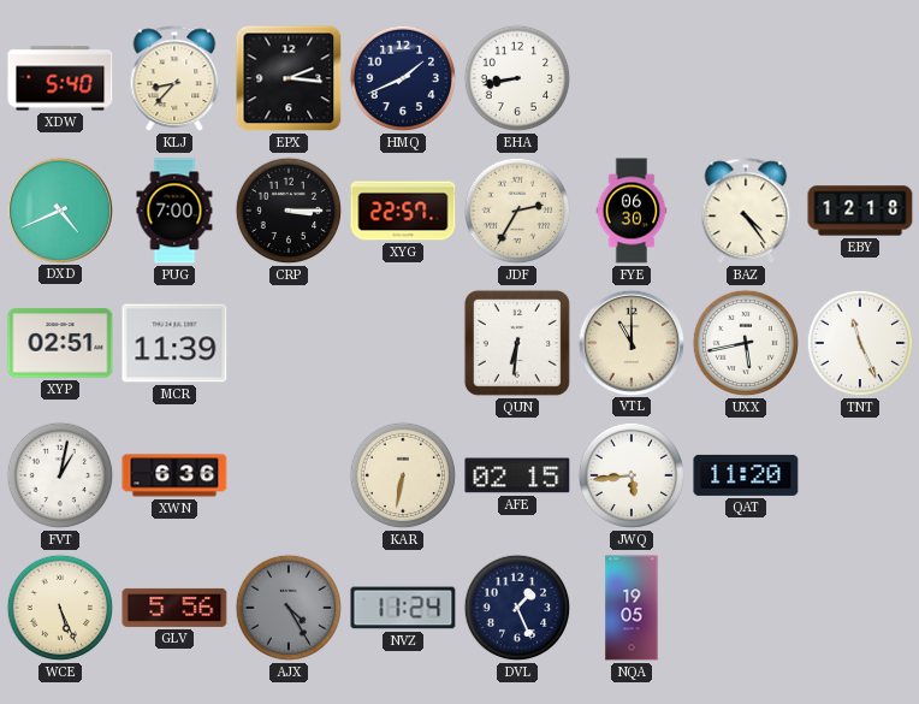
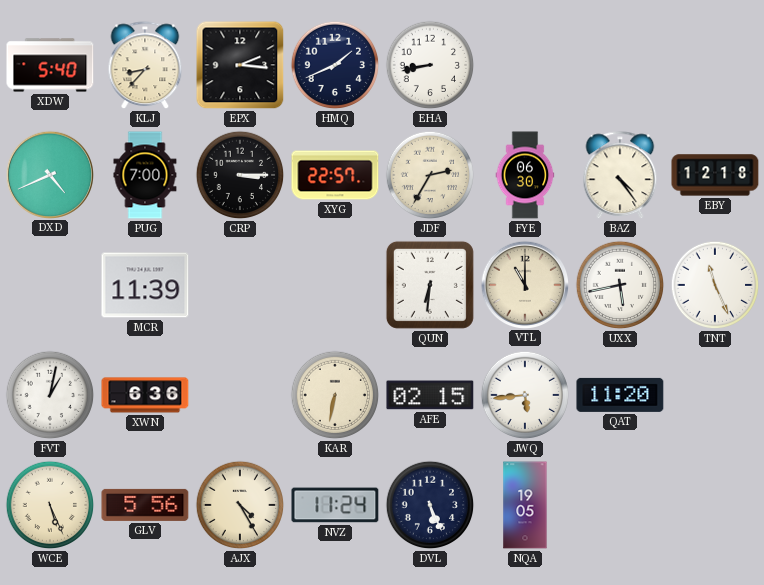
XYP: 02:51 -> none (60, 343)
AJX dial: grey -> cream (240, 505)
DVL: 1:26 -> 5:26 (430, 505)
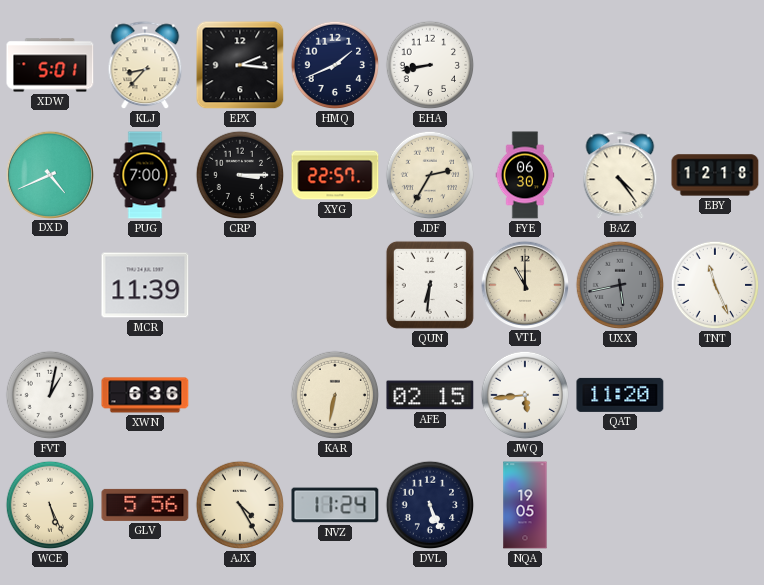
XDW: 5:40 -> 5:01 (50, 65)
UXX dial: white -> grey (620, 285)
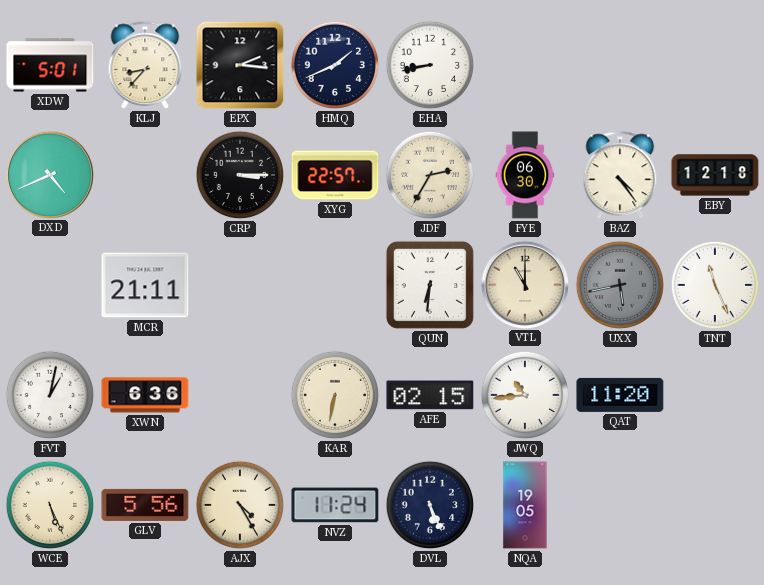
PUG: 7:00 -> none (145, 175)
MCR: 11:39 -> 21:11 (145, 285)
JWQ: 5:44 -> 10:44 (525, 395)
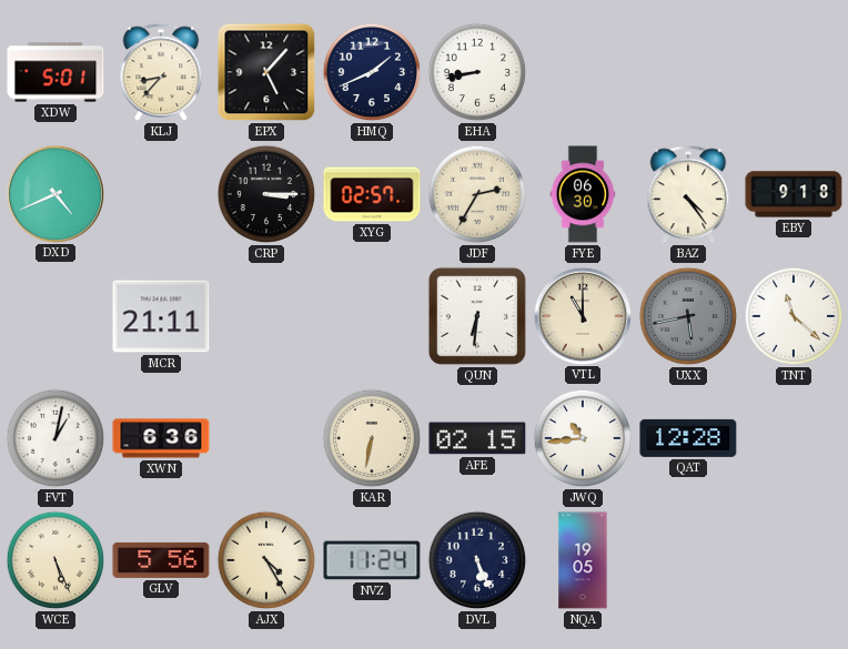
EPX: 2:16 -> 5:07 (266, 72)
XYG: 22:57 -> 02:57 (372, 194)
EBY: 12:18 -> 9:18 (794, 194)
TNT: 11:26 -> 11:22 (794, 316)
QAT: 11:20 -> 12:28 (688, 438)
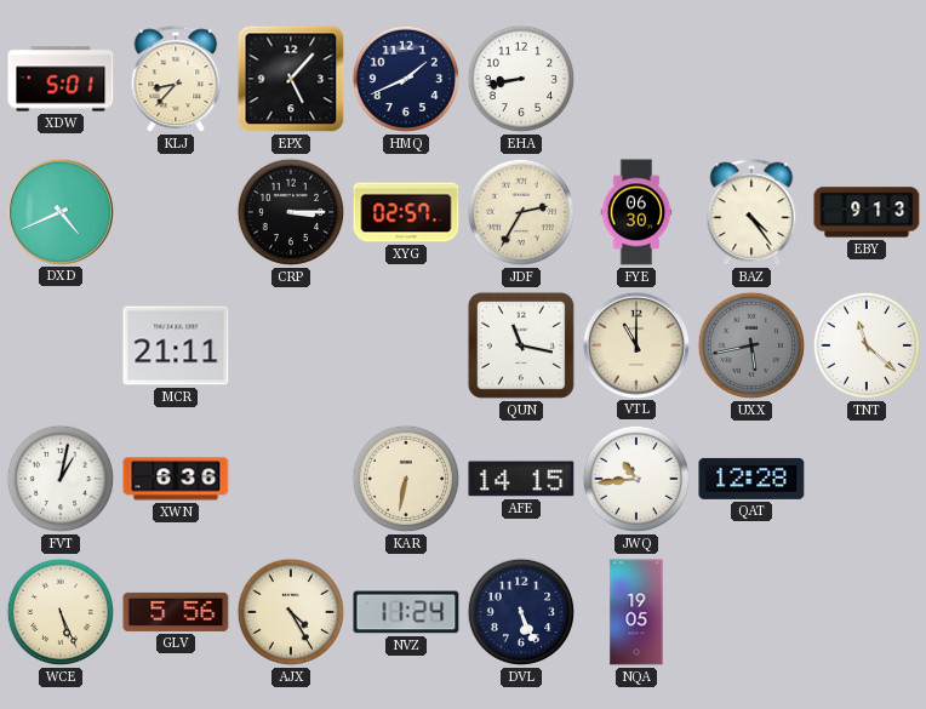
EBY: 9:18 -> 9:13 (867, 212)
QUN: 6:31 -> 11:17 (521, 345)
AFE: 02:15 -> 14:15 (521, 479)
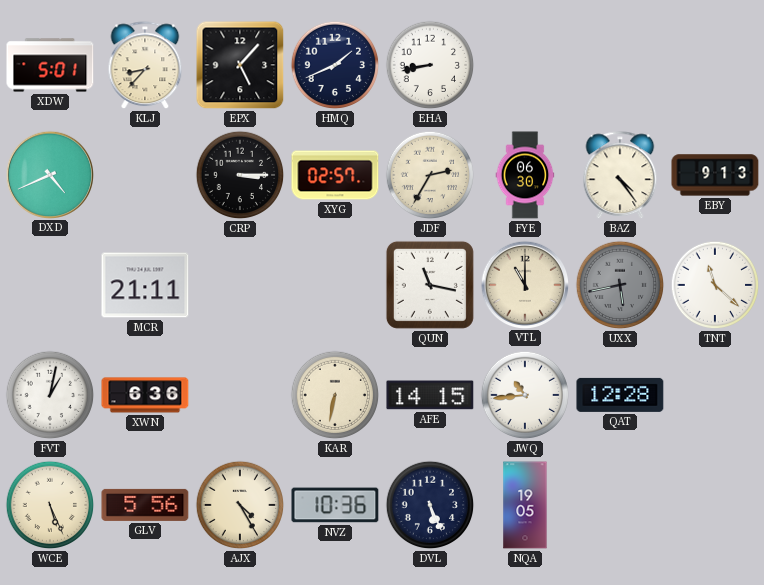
NVZ: 11:24 -> 10:36 (335, 505)
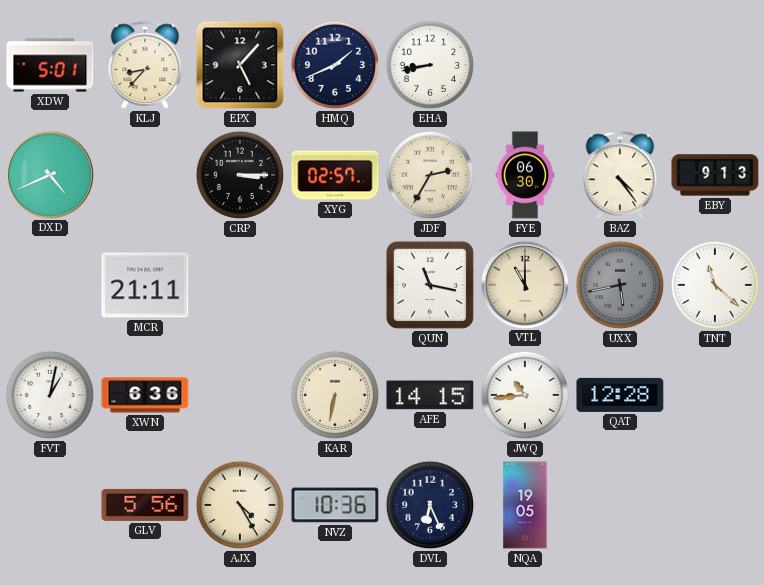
WCE: 5:26 -> none (50, 505)
DVL: 5:26 -> 6:26 (430, 505)
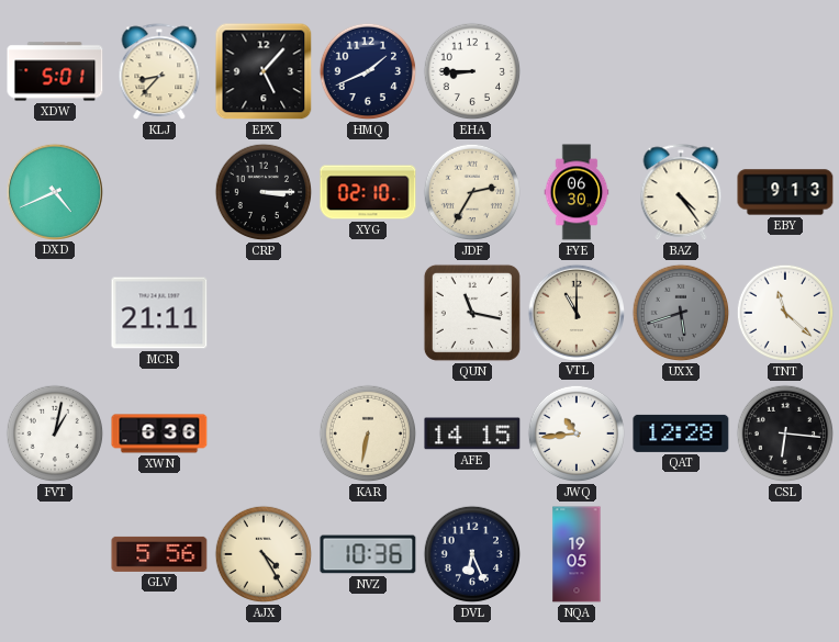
EHA: 8:43 -> 8:45 (472, 71)
XYG: 02:57 -> 02:10 (368, 192)
UXX: 5:43 -> 5:42 (681, 313)
CSL: none -> 6:16 (785, 433)
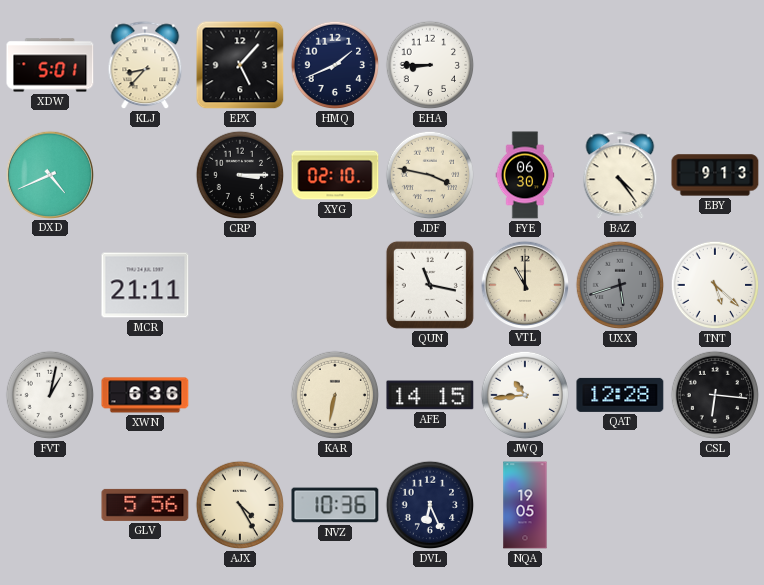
JDF: 2:35 -> 3:47 (430, 175)
TNT: 11:22 -> 5:22 (715, 285)
